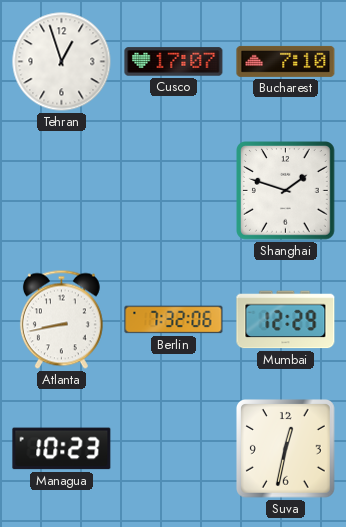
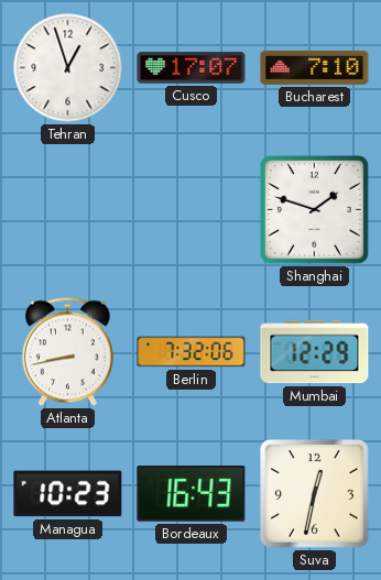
Bordeaux: none -> 16:43 (192, 494)
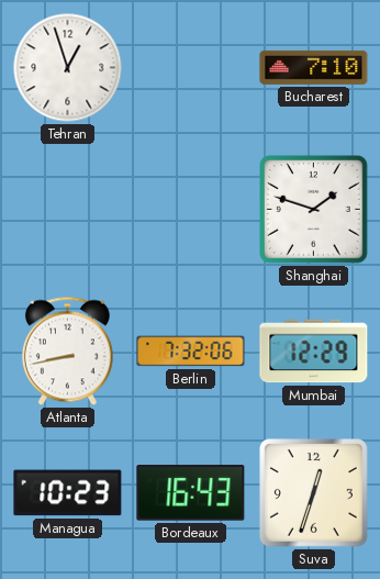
Cusco: 17:07 -> none (192, 68)
Suva: 12:32 -> 12:33 (314, 493)
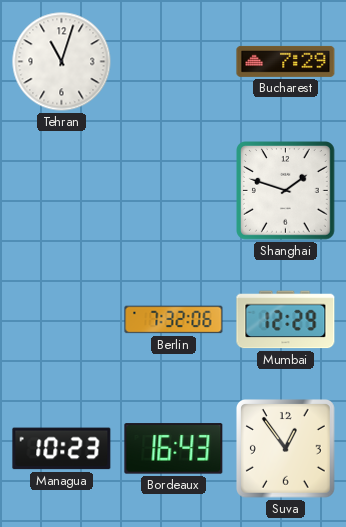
Tehran: 12:57 -> 11:03 (62, 62)
Bucharest: 7:10 -> 7:29 (286, 61)
Atlanta: 8:43 -> none (67, 352)
Suva: 12:33 -> 12:54 (286, 449)
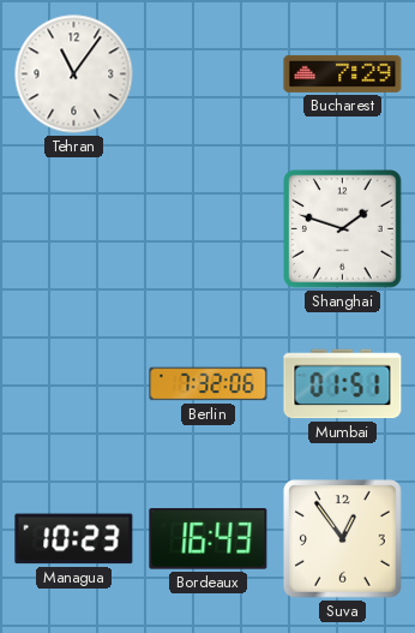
Tehran: 11:03 -> 11:06 (74, 74)
Mumbai: 12:29 -> 01:51 (343, 384)
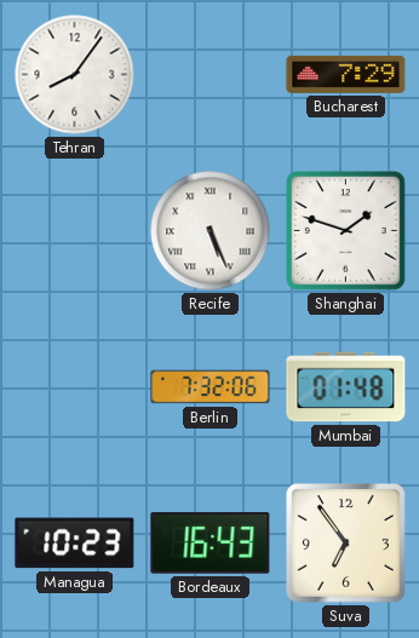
Tehran: 11:06 -> 8:06 (75, 75)
Recife: none -> 5:26 (211, 231)
Mumbai: 01:51 -> 01:48 (346, 387)
Suva: 12:54 -> 6:54 (346, 544)
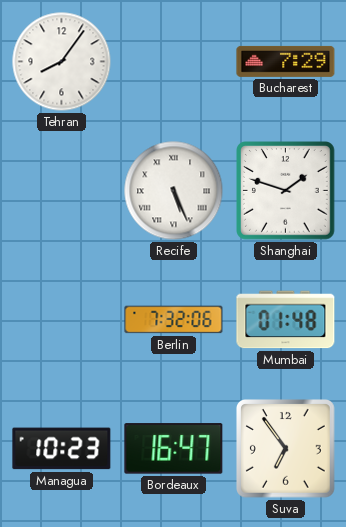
Bordeaux: 16:43 -> 16:47 (174, 449)
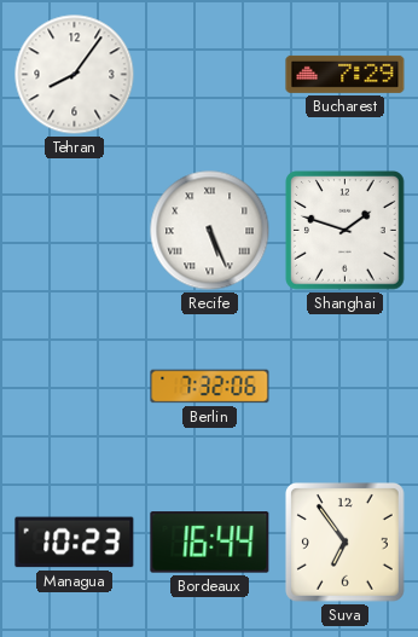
Mumbai: 01:48 -> none (286, 320)
Bordeaux: 16:47 -> 16:44 (210, 543)
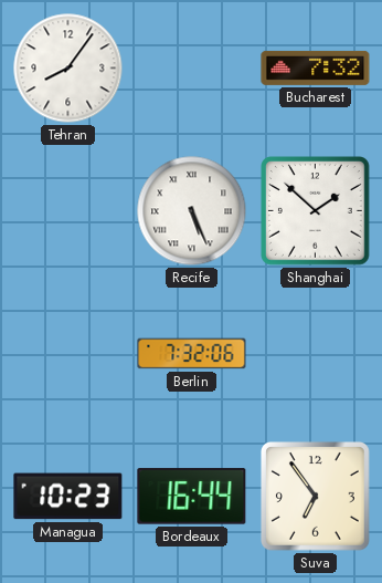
Bucharest: 7:29 -> 7:32 (316, 67)
Shanghai: 1:48 -> 1:52 (316, 211)
